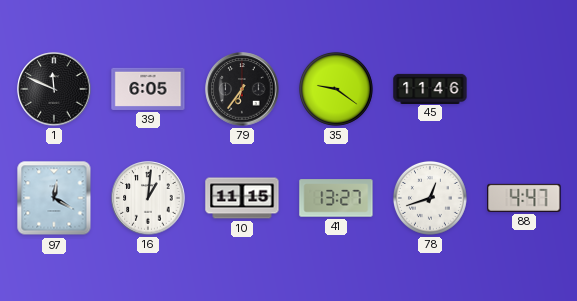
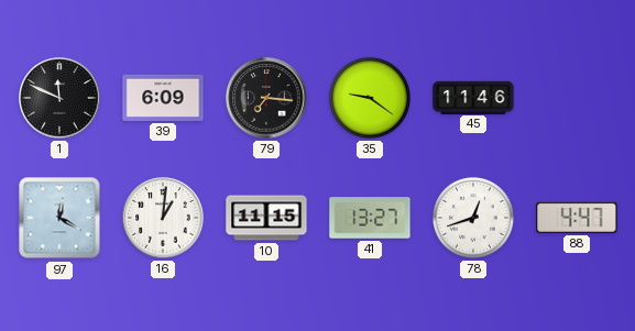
39: 6:05 -> 6:09 (163, 98)
79: 6:36 -> 7:16 (266, 98)
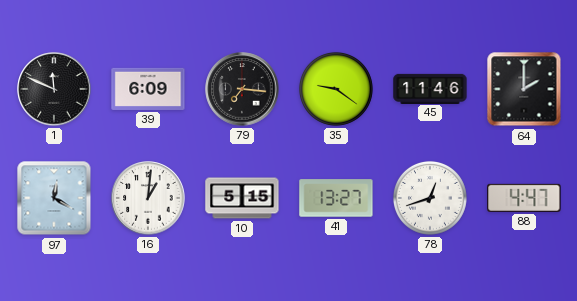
64: none -> 2:00 (524, 89)
10: 11:15 -> 5:15 (242, 198)
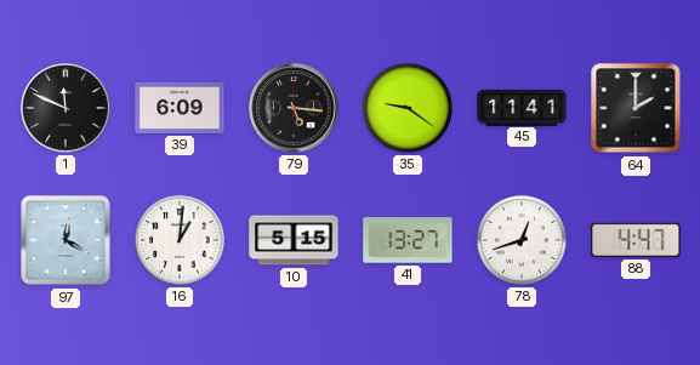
79: 7:16 -> 5:16 (294, 108)
45: 11:46 -> 11:41 (522, 107)
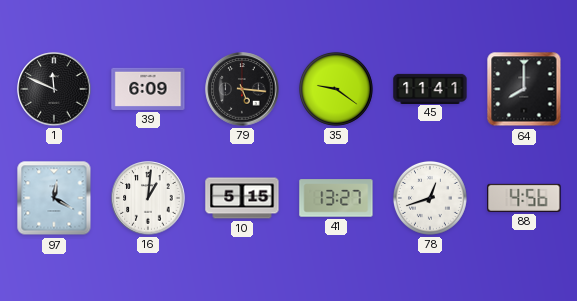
64: 2:00 -> 8:00 (524, 89)
88: 4:47 -> 4:56 (524, 198)
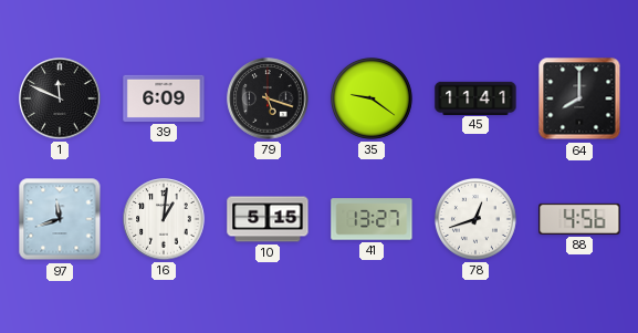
79: 5:16 -> 5:18 (268, 98)
97: 12:20 -> 11:42 (60, 219)
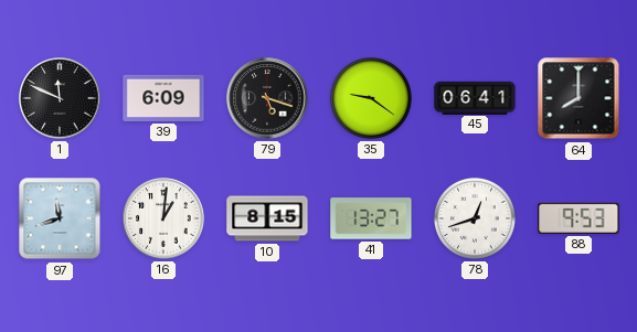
45: 11:41 -> 06:41 (475, 97)
10: 5:15 -> 8:15 (267, 218)
88: 4:56 -> 9:53 (578, 218)
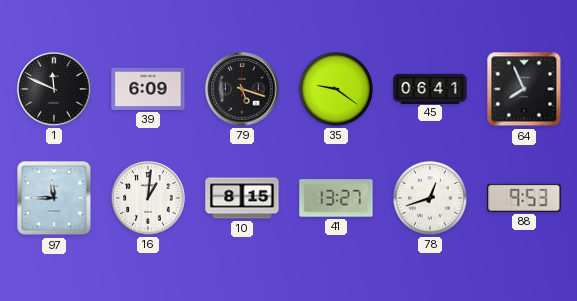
64: 8:00 -> 7:56 (524, 89)
97: 11:42 -> 11:45 (54, 198)
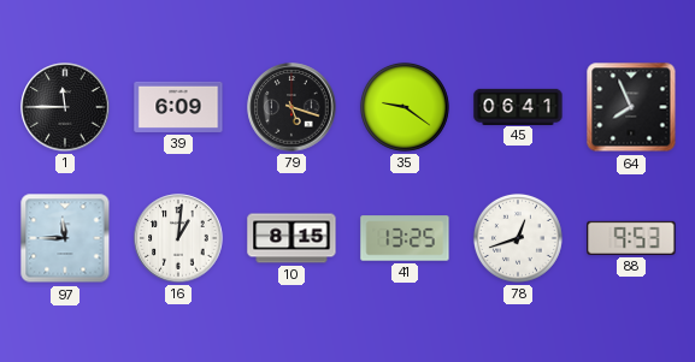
1: 11:49 -> 11:45 (65, 107)
41: 13:27 -> 13:25 (405, 238)
